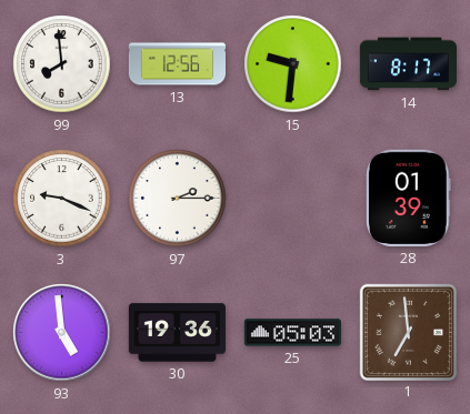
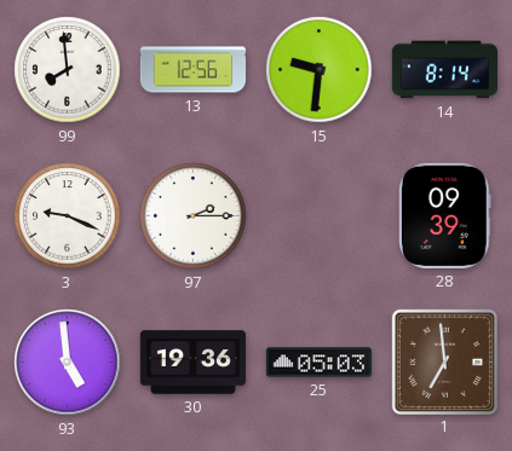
14: 8:17 -> 8:14 (444, 70)
28: 01:39 -> 09:39 (445, 215)
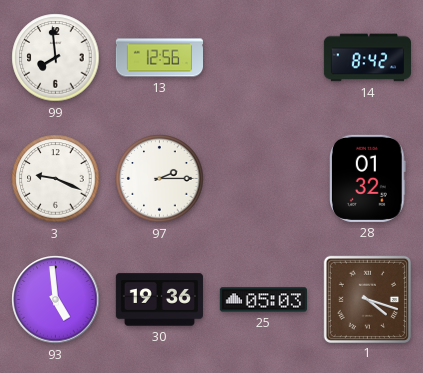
15: 9:31 -> none (320, 70)
14: 8:14 -> 8:42 (367, 58)
28: 09:39 -> 01:32 (368, 178)
1: 6:59 -> 4:18 (367, 299)
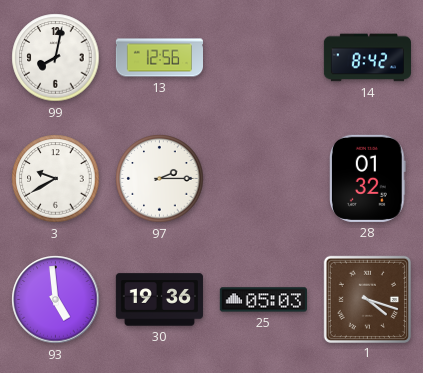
99: 7:59 -> 8:02 (56, 58)
3: 9:19 -> 9:40 (56, 179)
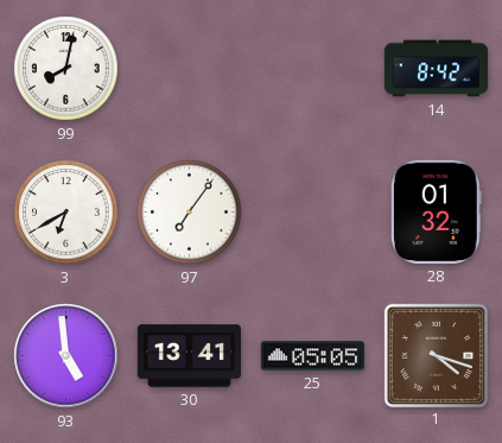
13: 12:56 -> none (159, 58)
3: 9:40 -> 6:40 (66, 213)
97: 2:15 -> 7:06 (190, 213)
30: 19:36 -> 13:41 (189, 356)
25: 05:03 -> 05:05 (312, 356)
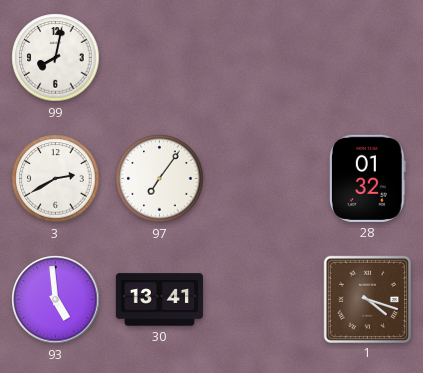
14: 8:42 -> none (436, 69)
3: 6:40 -> 2:40 (56, 179)
25: 05:05 -> none (312, 356)
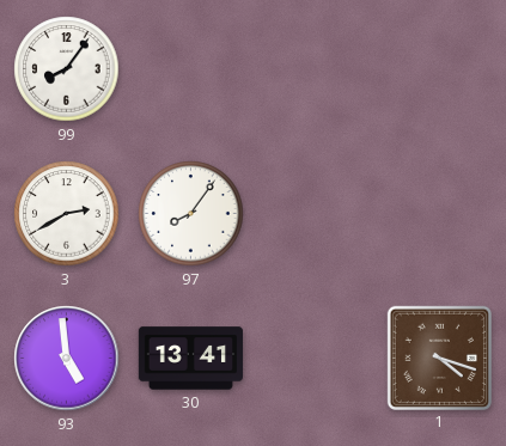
99: 8:02 -> 8:06 (67, 69)
97: 7:06 -> 8:06 (191, 214)
28: 01:32 -> none (368, 178)
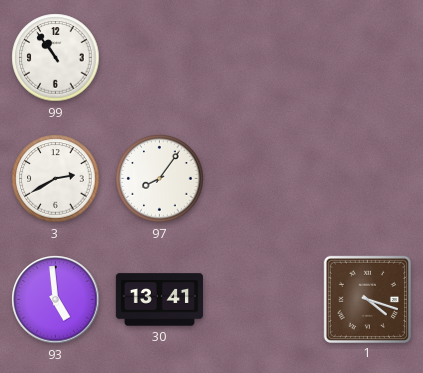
99: 8:06 -> 10:54 (56, 58)
